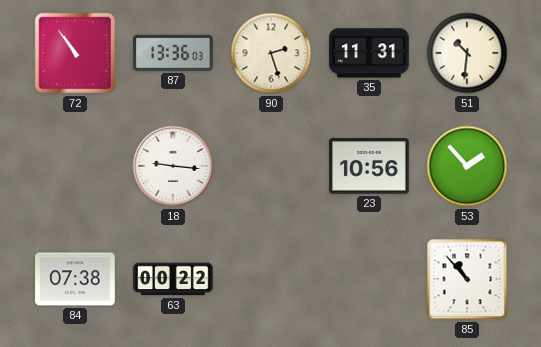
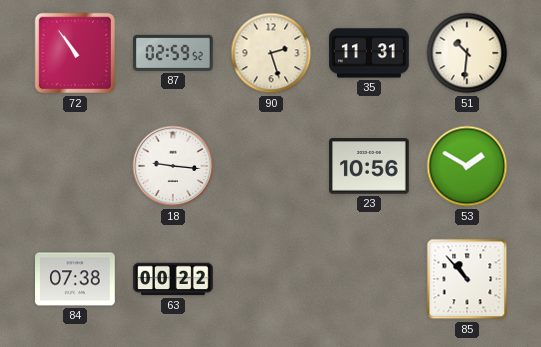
87: 13:36 -> 02:59 (173, 53)
53: 1:53 -> 1:50 (467, 166)
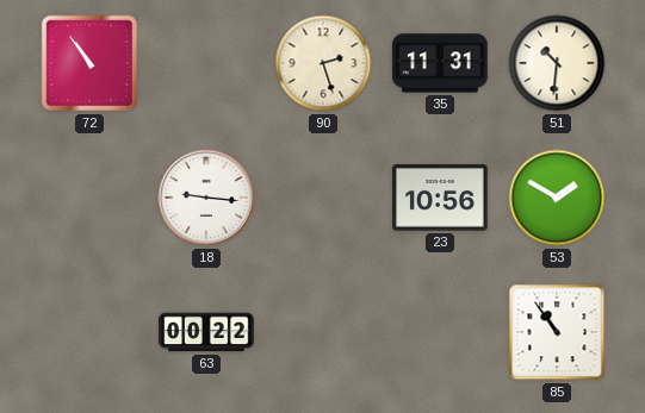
87: 02:59 -> none (173, 53)
84: 07:38 -> none (75, 279)
85: 10:53 -> 10:54 (557, 332)
